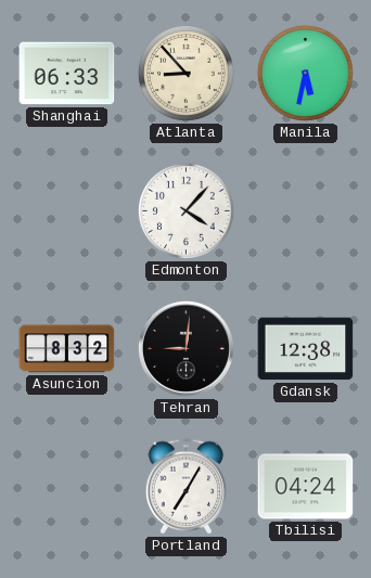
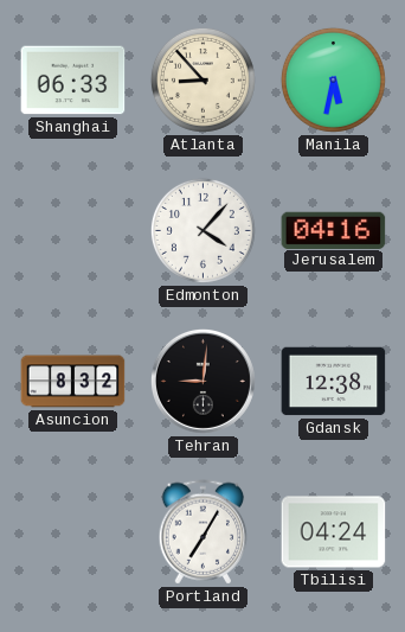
Jerusalem: none -> 04:16 (334, 230)
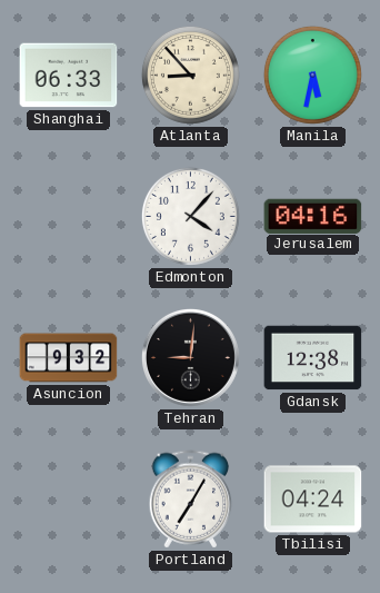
Asuncion: 8:32 -> 9:32 (69, 358)
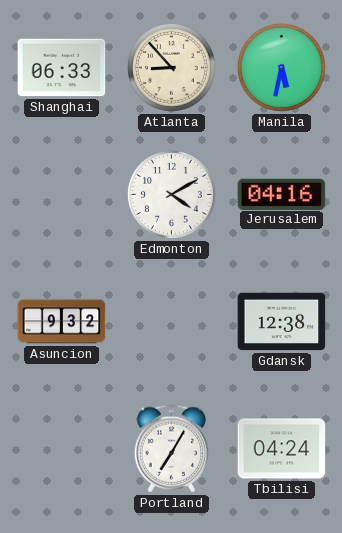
Edmonton: 4:07 -> 4:10 (171, 194)
Tehran: 9:01 -> none (190, 357)
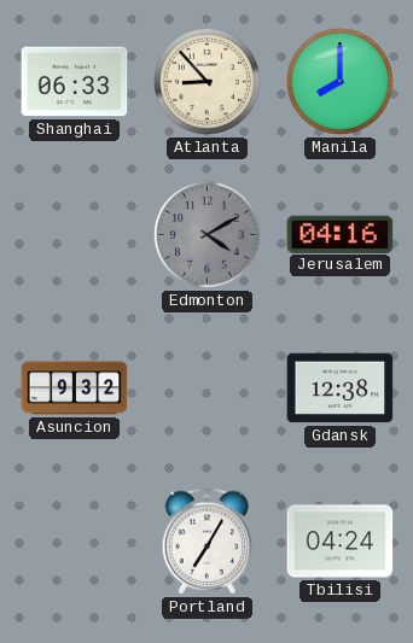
Manila: 5:32 -> 8:00 (339, 81)
Edmonton dial: white -> grey (206, 234)
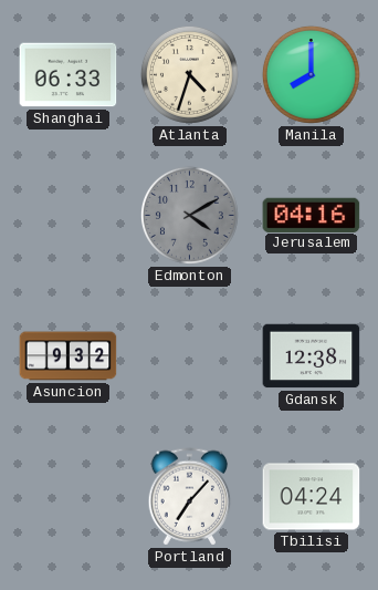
Atlanta: 8:53 -> 4:33 (189, 74)
Portland: 7:05 -> 7:07 (190, 497)
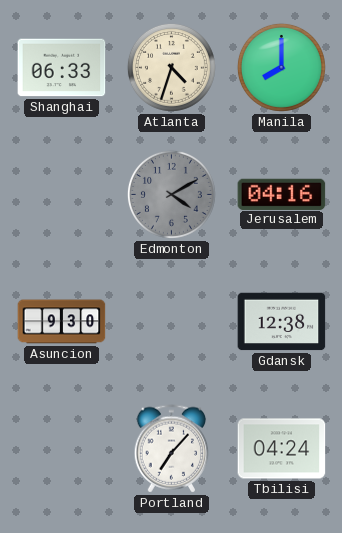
Asuncion: 9:32 -> 9:30 (62, 322)
